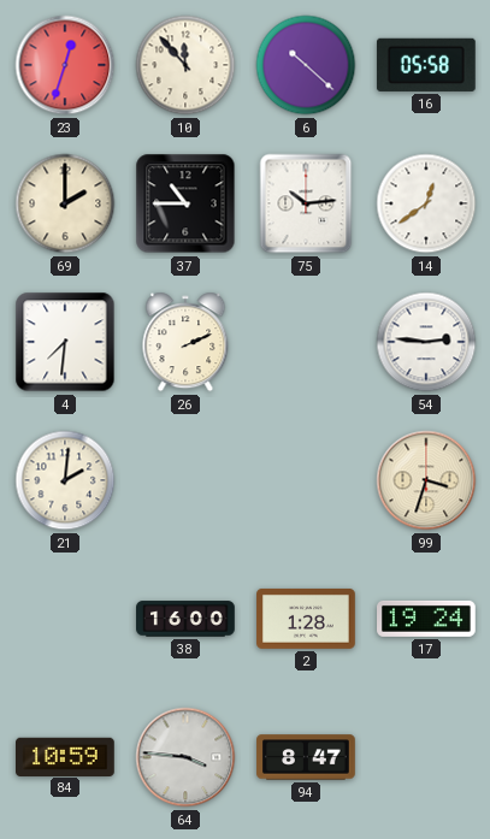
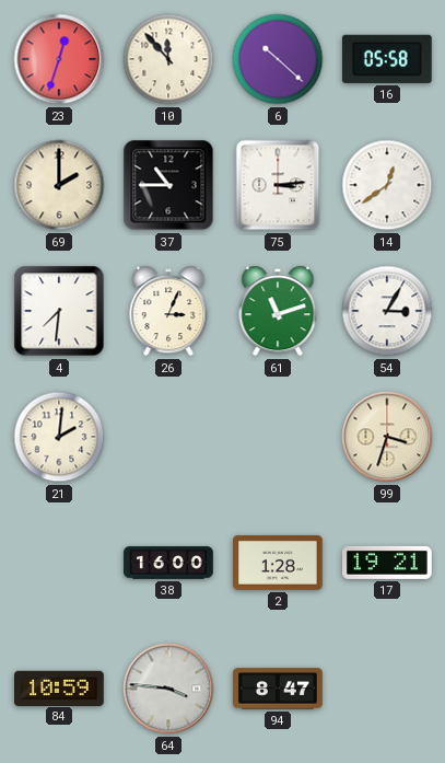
75: 10:14 -> 3:14 (278, 185)
26: 2:11 -> 3:04 (168, 311)
61: none -> 11:12 (278, 311)
54: 2:46 -> 3:05 (387, 311)
17: 19:24 -> 19:21 (388, 563)
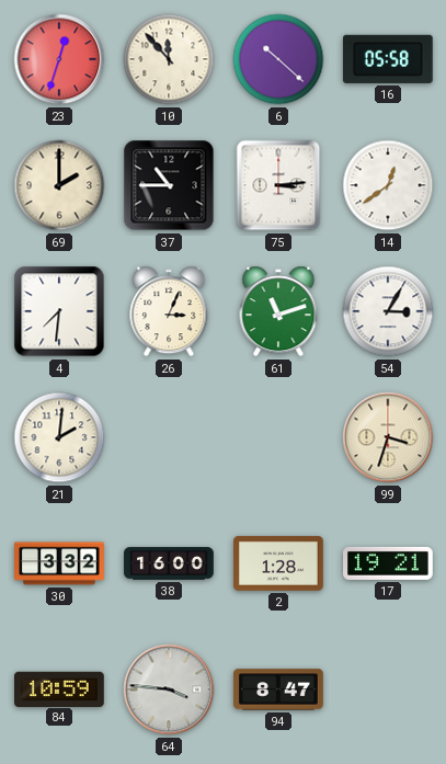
30: none -> 3:32 (59, 563)
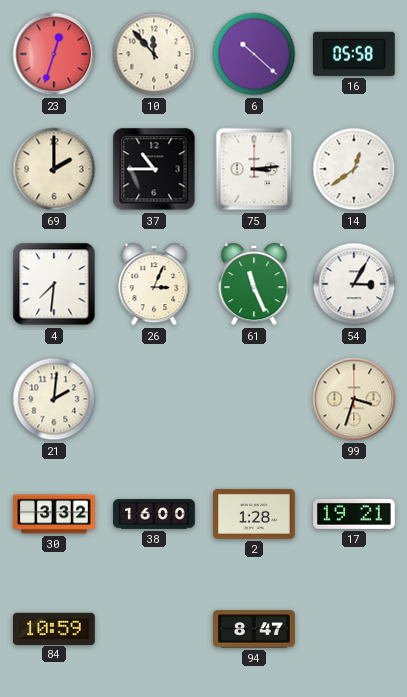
61: 11:12 -> 11:26 (254, 284)
64: 3:46 -> none (169, 689)
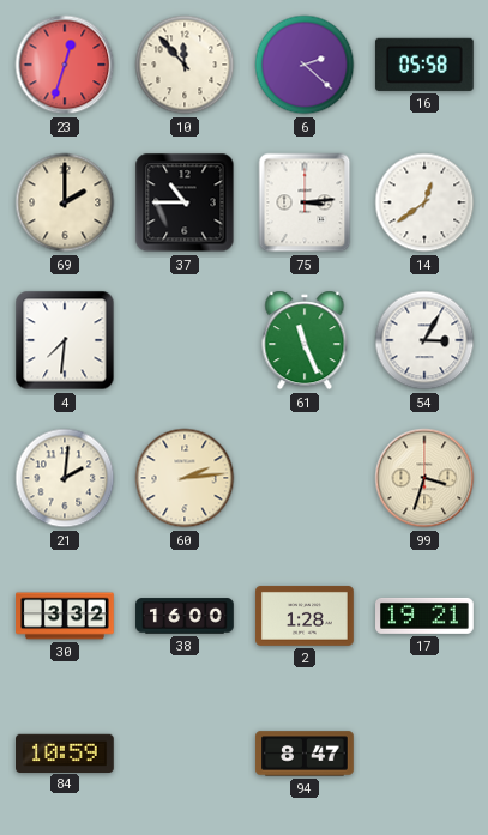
6: 10:22 -> 2:22 (305, 65)
26: 3:04 -> none (154, 284)
60: none -> 2:14 (185, 478)
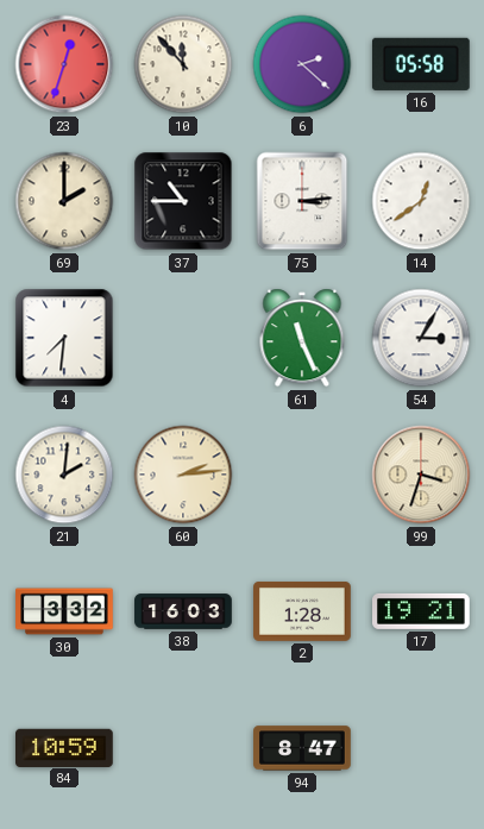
38: 16:00 -> 16:03 (183, 611)
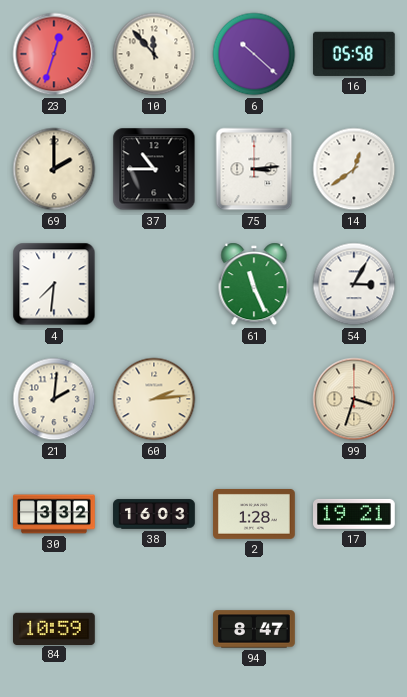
6: 2:22 -> 10:22 (254, 54)
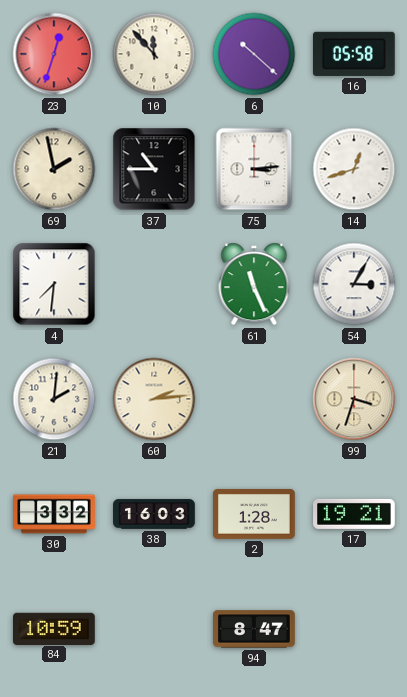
69: 2:00 -> 1:58 (54, 169)
14: 12:39 -> 12:42 (354, 169)
